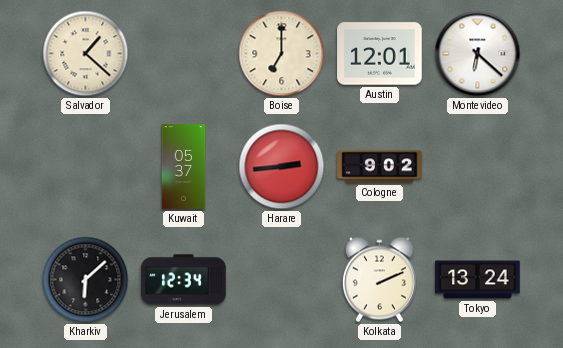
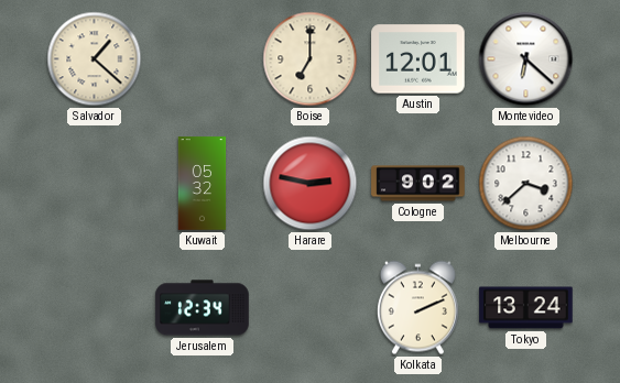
Kuwait: 05:37 -> 05:32 (203, 184)
Harare: 2:44 -> 2:47 (311, 184)
Melbourne: none -> 3:38 (526, 184)
Kharkiv: 6:08 -> none (86, 280)
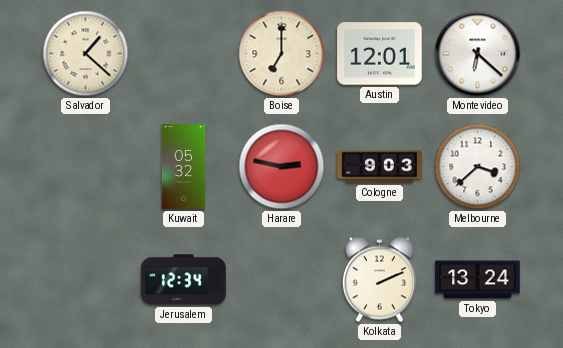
Cologne: 9:02 -> 9:03 (380, 167)
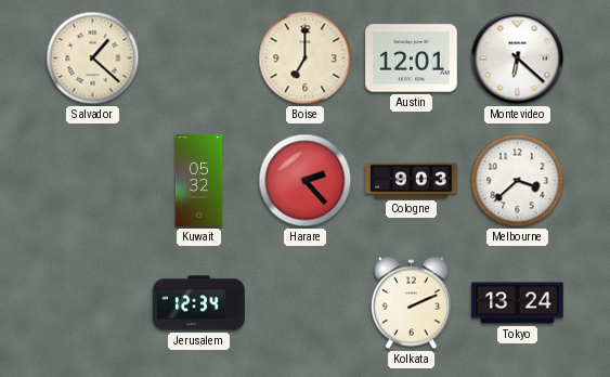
Harare: 2:47 -> 2:23 (306, 181)
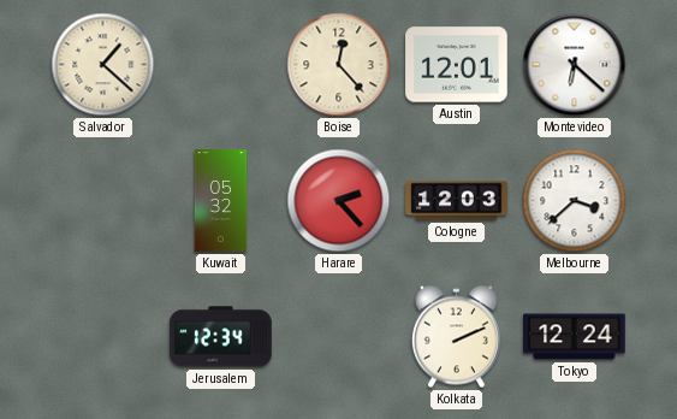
Boise: 7:00 -> 12:23 (339, 65)
Cologne: 9:03 -> 12:03 (457, 201)
Tokyo: 13:24 -> 12:24 (575, 337)
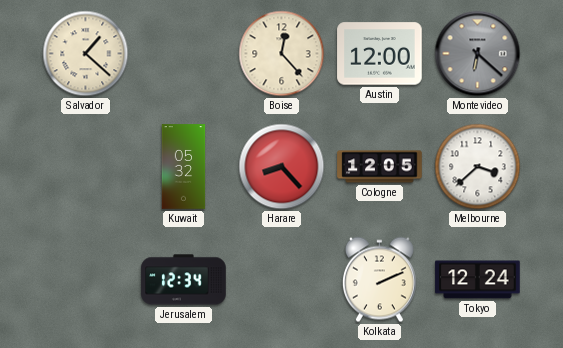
Austin: 12:01 -> 12:00 (380, 54)
Montevideo dial: white -> grey (478, 54)
Harare: 2:23 -> 8:23 (282, 167)
Cologne: 12:03 -> 12:05 (380, 167)
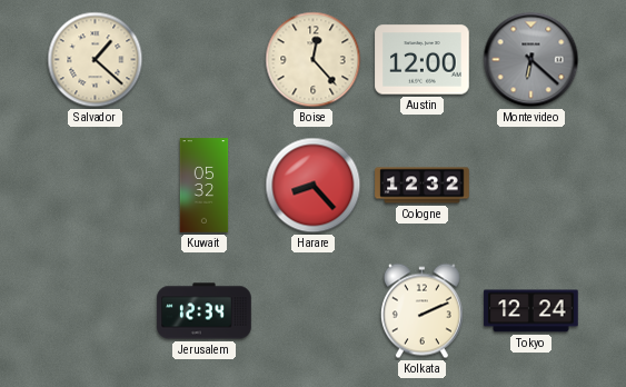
Cologne: 12:05 -> 12:32 (423, 186)
Melbourne: 3:38 -> none (478, 167)
